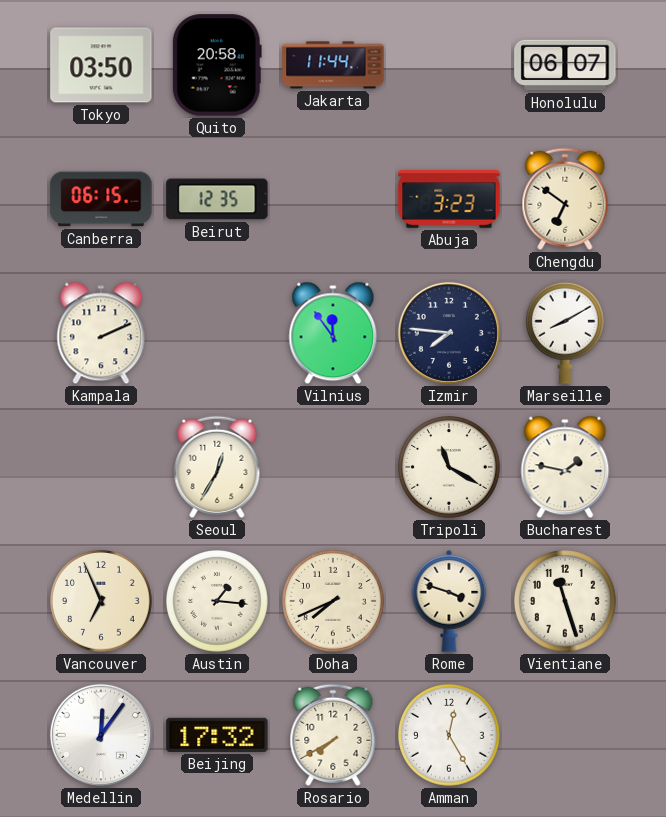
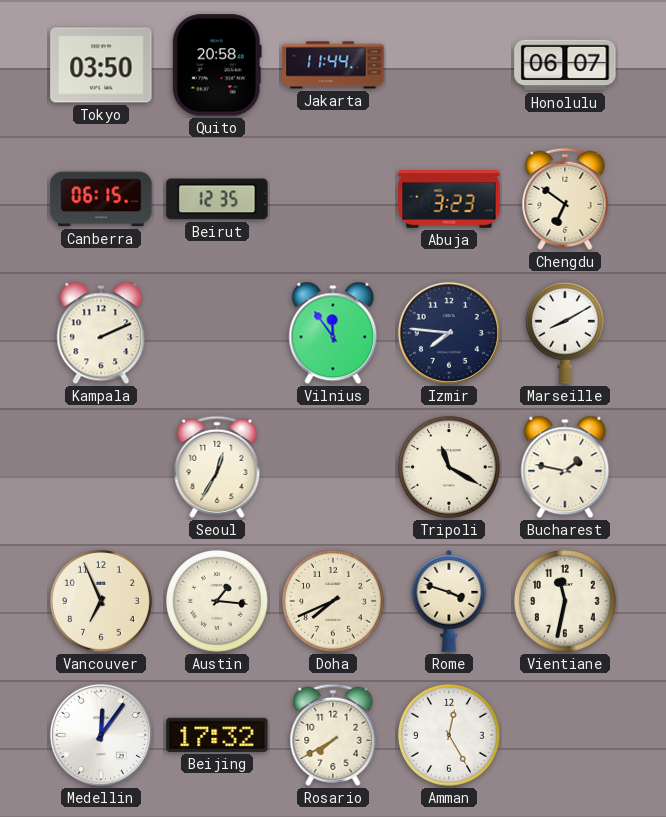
Vientiane: 11:27 -> 11:32 (566, 602)
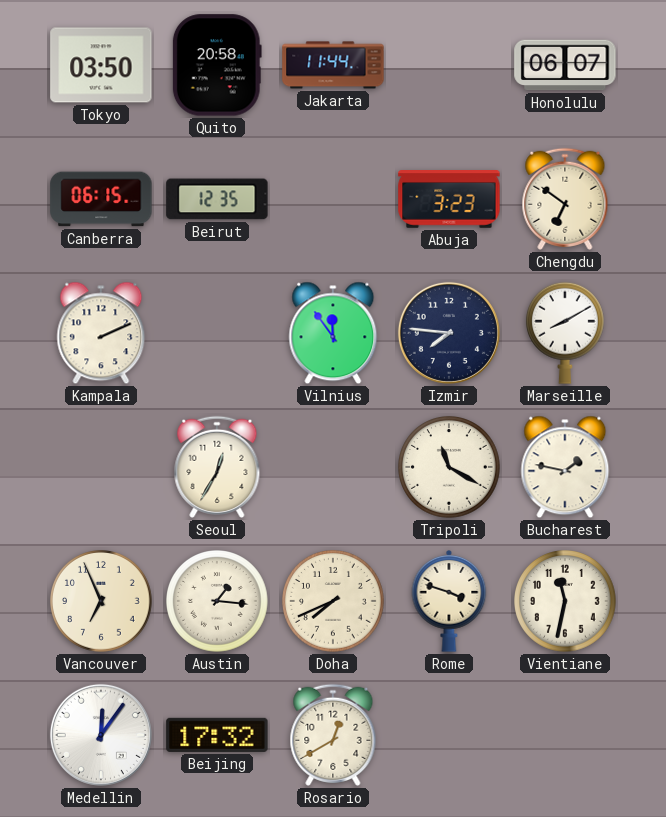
Rosario: 7:40 -> 12:40 (333, 735)
Amman: 12:25 -> none (450, 736)
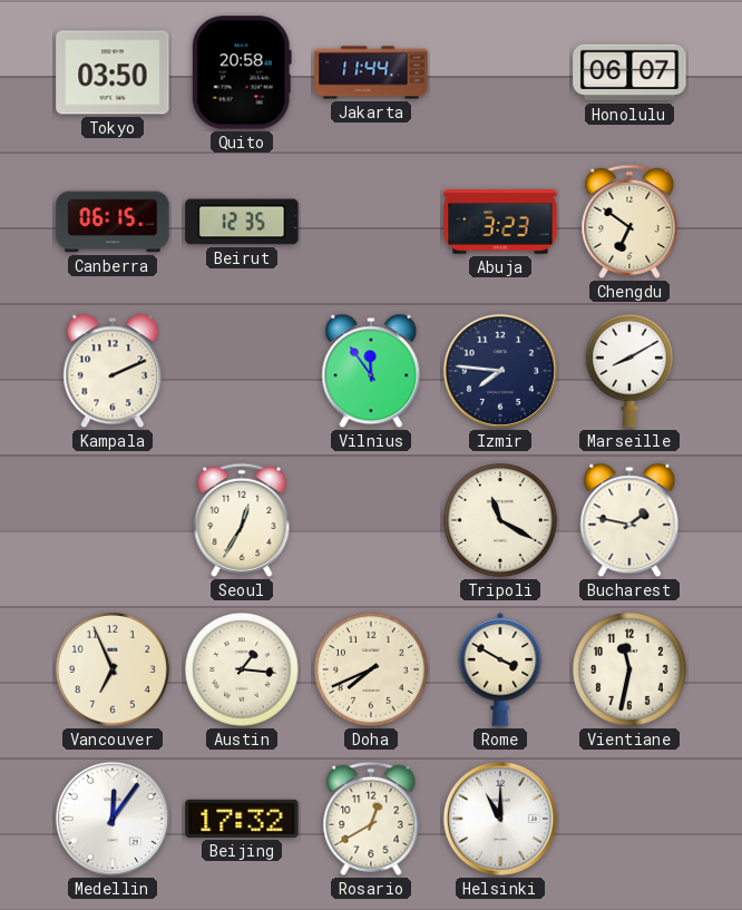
Rome: 3:48 -> 3:50 (500, 669)
Helsinki: none -> 11:00 (500, 819)
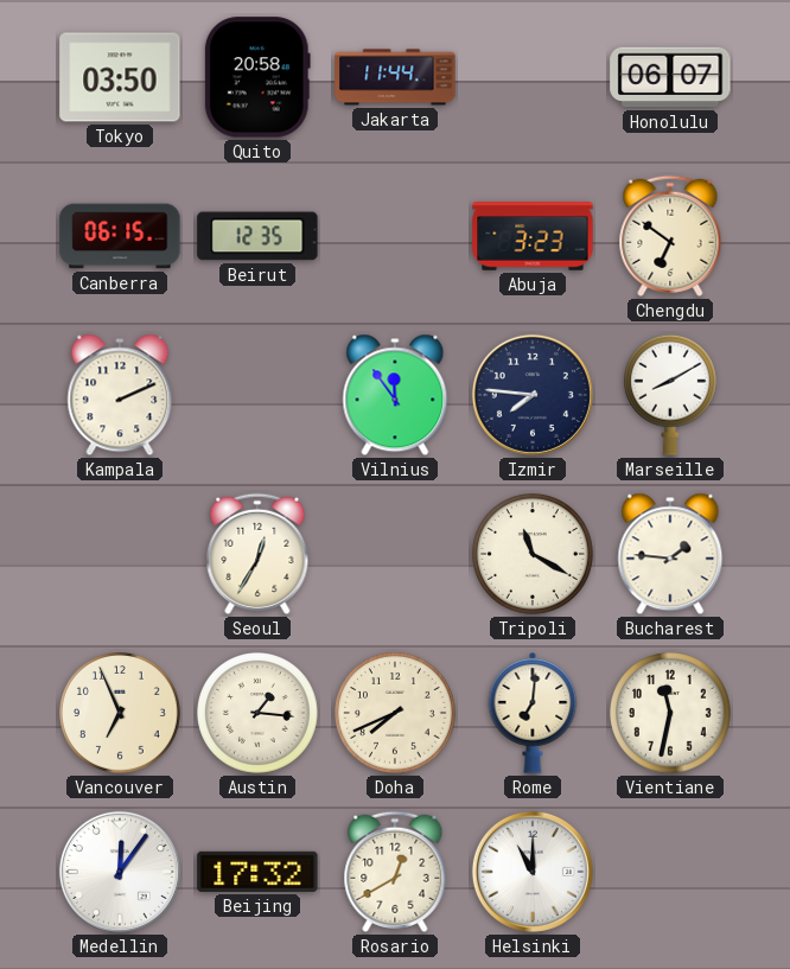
Bucharest: 1:47 -> 1:46 (670, 554)
Rome: 3:50 -> 7:01 (533, 713)
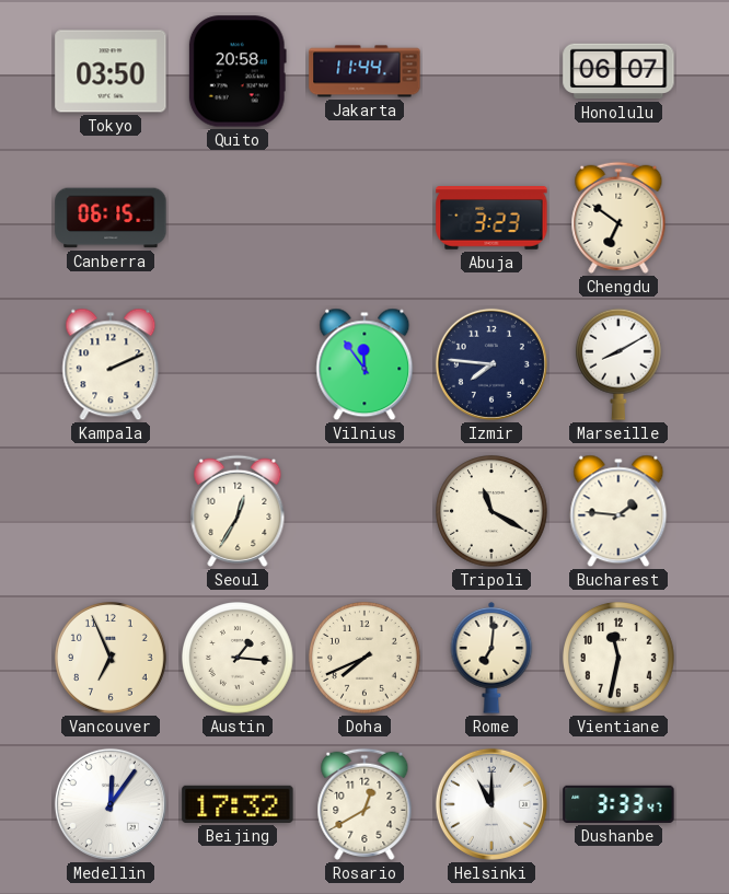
Beirut: 12:35 -> none (257, 236)
Dushanbe: none -> 3:33 (618, 804)
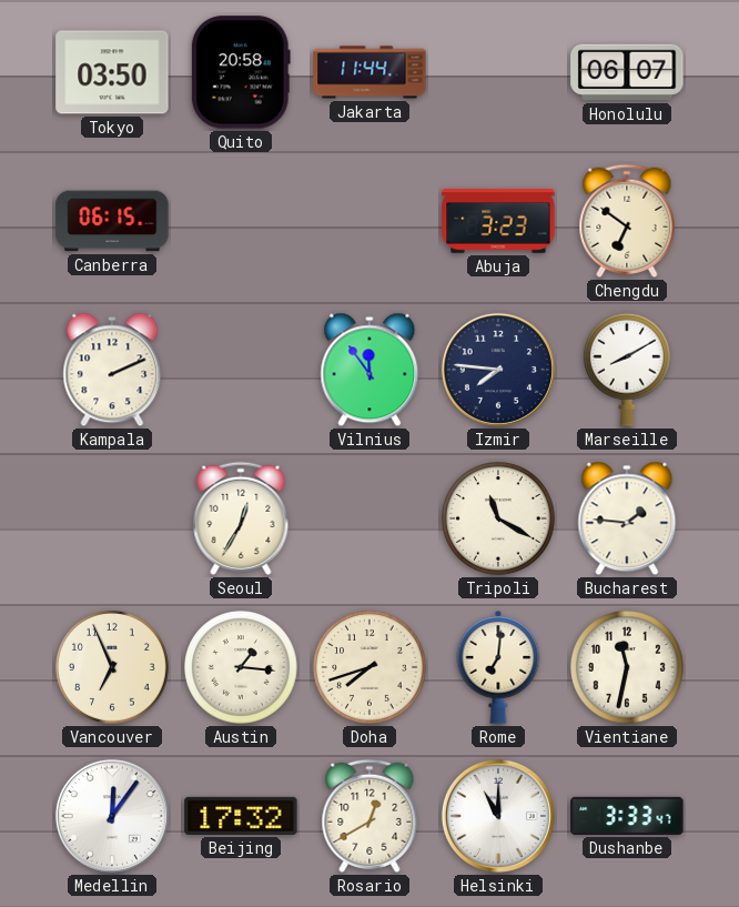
Doha: 7:41 -> 7:42 (371, 668)
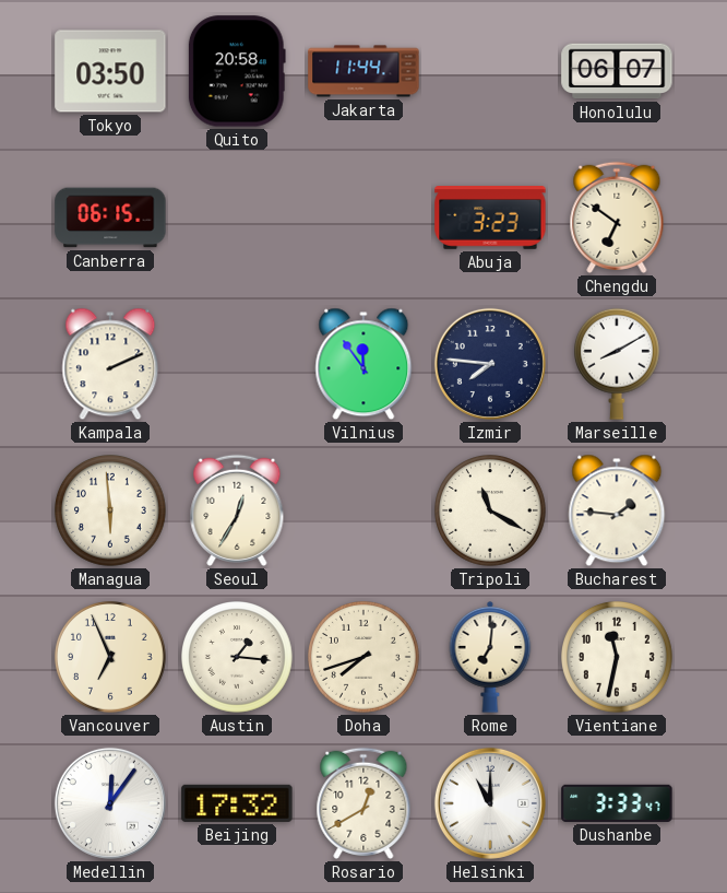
Managua: none -> 5:59 (111, 512)
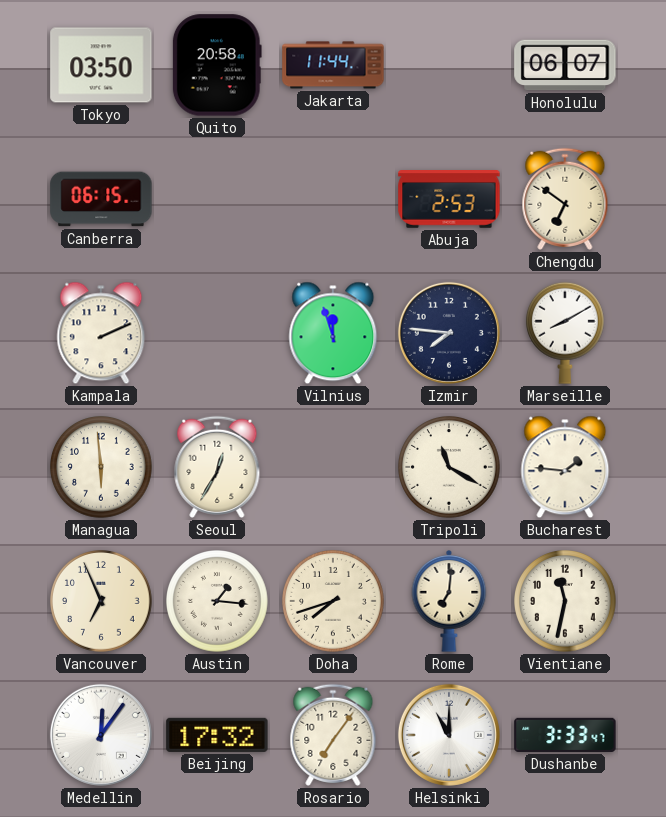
Abuja: 3:23 -> 2:53 (449, 199)
Vilnius: 11:54 -> 11:57 (333, 333)
Rosario: 12:40 -> 7:06 (333, 735)
